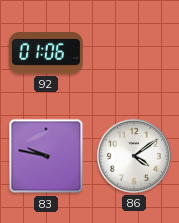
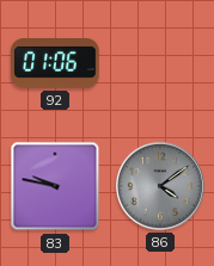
86 dial: white -> grey (160, 186)
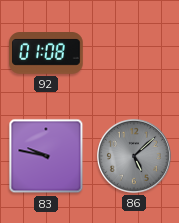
92: 01:06 -> 01:08 (46, 53)
86: 4:09 -> 5:08 (134, 156)
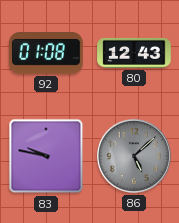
80: none -> 12:43 (134, 53)
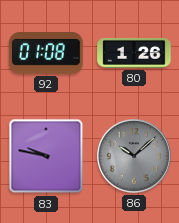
80: 12:43 -> 1:26 (134, 53)
86: 5:08 -> 10:08 (134, 156)
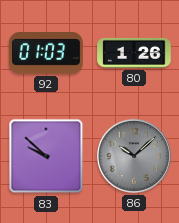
92: 01:08 -> 01:03 (46, 53)
83: 9:47 -> 9:52 (46, 156)
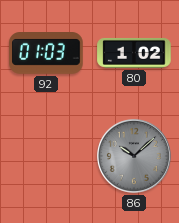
80: 1:26 -> 1:02 (134, 53)
83: 9:52 -> none (46, 156)
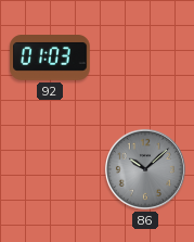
80: 1:02 -> none (134, 53)
